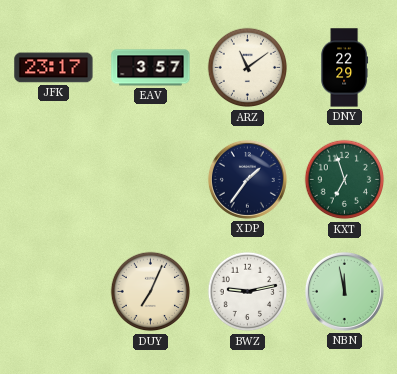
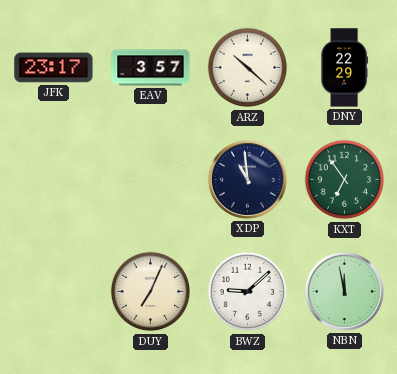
ARZ: 11:09 -> 10:22 (248, 68)
XDP: 1:36 -> 10:59 (247, 179)
KXT: 6:57 -> 6:54 (345, 180)
BWZ: 9:13 -> 9:08 (248, 292)
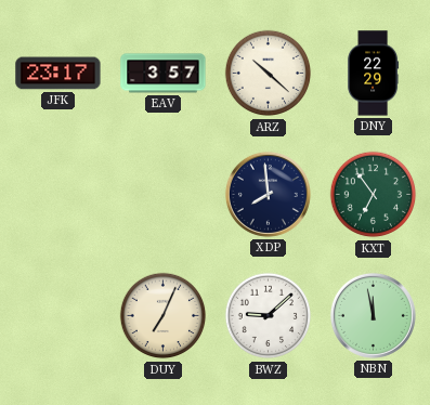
XDP: 10:59 -> 7:59 (268, 194)
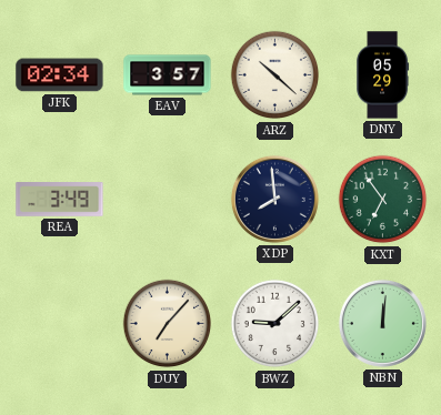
JFK: 23:17 -> 02:34 (60, 75)
DNY: 22:29 -> 05:29 (383, 75)
REA: none -> 3:49 (60, 200)
DUY: 7:04 -> 7:07 (168, 324)
NBN: 11:58 -> 12:01 (382, 323)
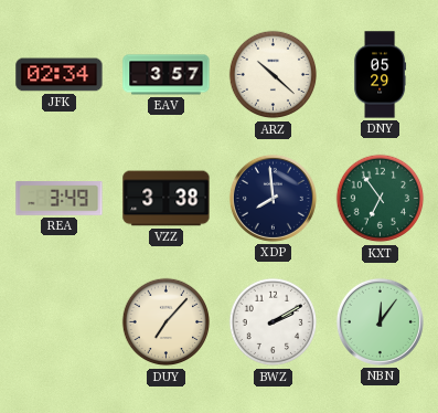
VZZ: none -> 3:38 (167, 199)
BWZ: 9:08 -> 2:10 (274, 322)
NBN: 12:01 -> 12:06 (380, 321)
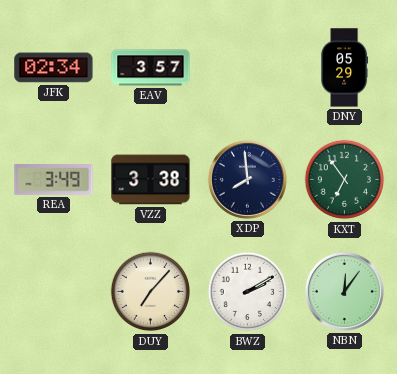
ARZ: 10:22 -> none (274, 75)
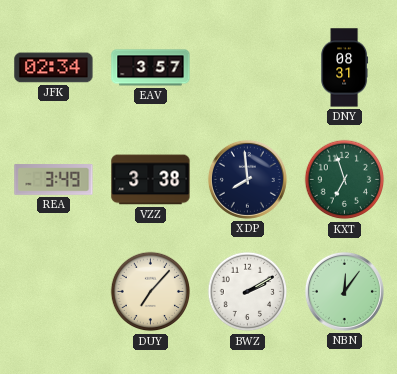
DNY: 05:29 -> 08:31 (345, 68)
KXT: 6:54 -> 6:57 (345, 180)
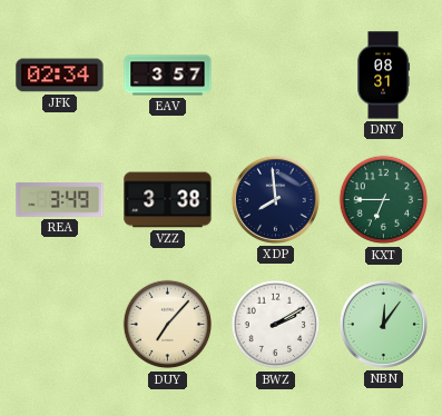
KXT: 6:57 -> 6:45 (384, 200)
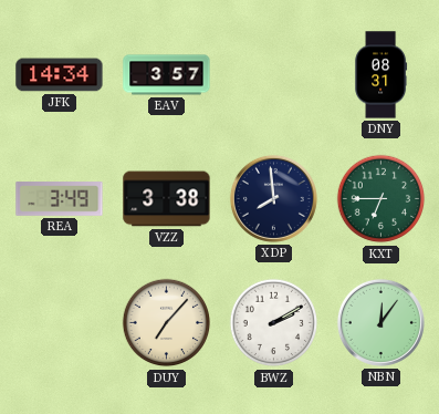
JFK: 02:34 -> 14:34 (60, 75)
